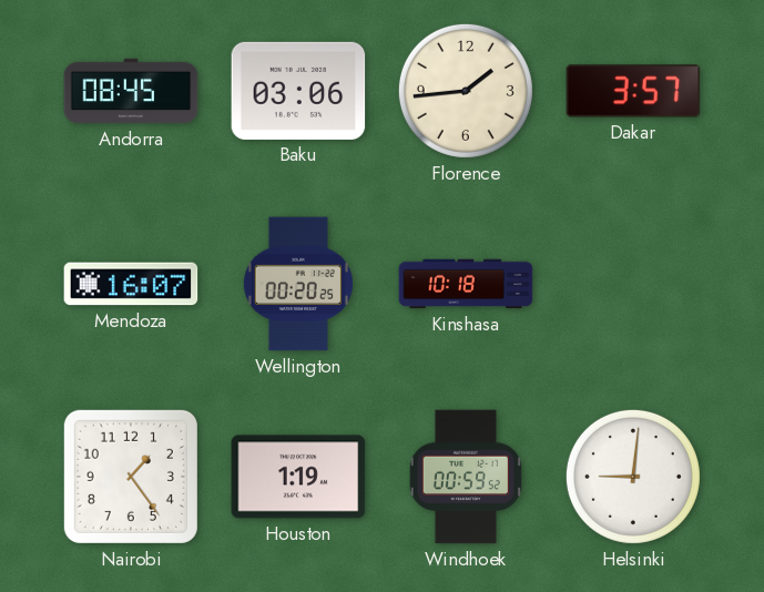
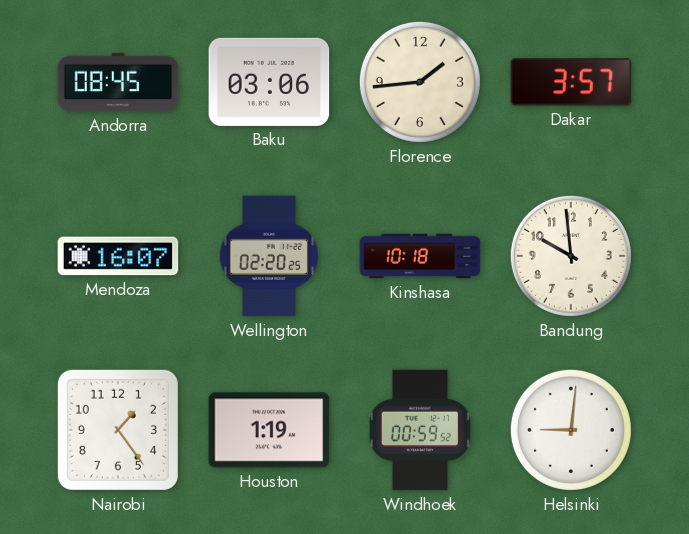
Wellington: 00:20 -> 02:20 (269, 256)
Bandung: none -> 9:59 (571, 256)
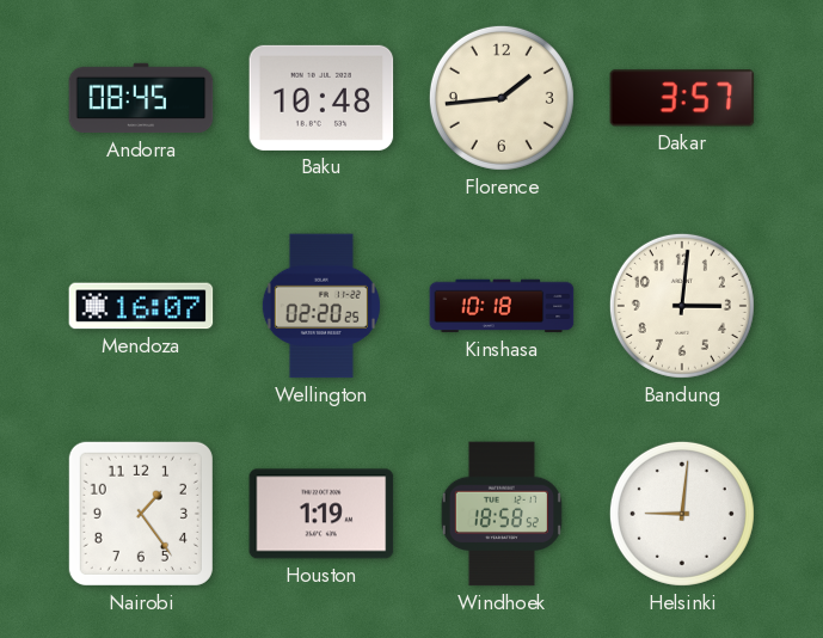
Baku: 03:06 -> 10:48 (321, 98)
Bandung: 9:59 -> 3:01 (682, 306)
Windhoek: 00:59 -> 18:58 (502, 514)
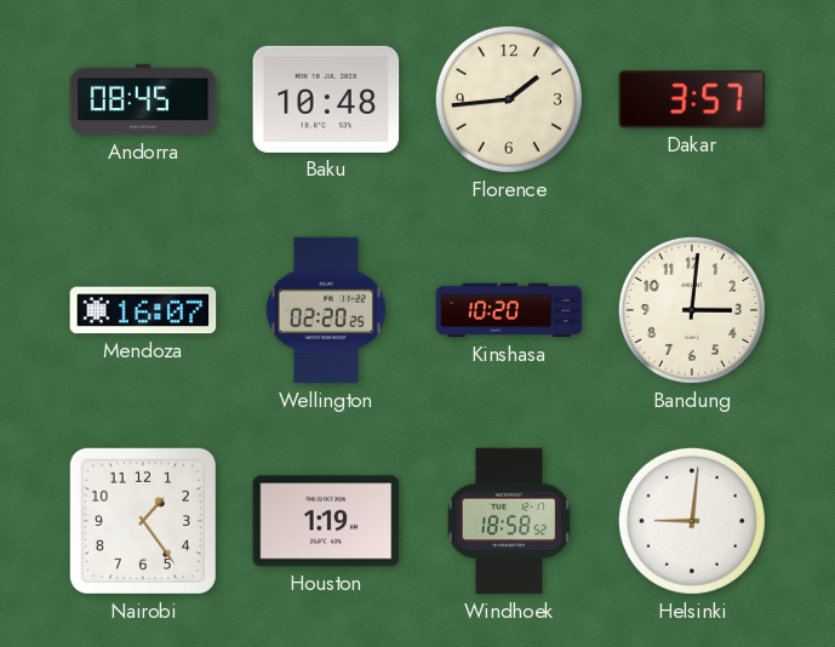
Kinshasa: 10:18 -> 10:20 (509, 310)
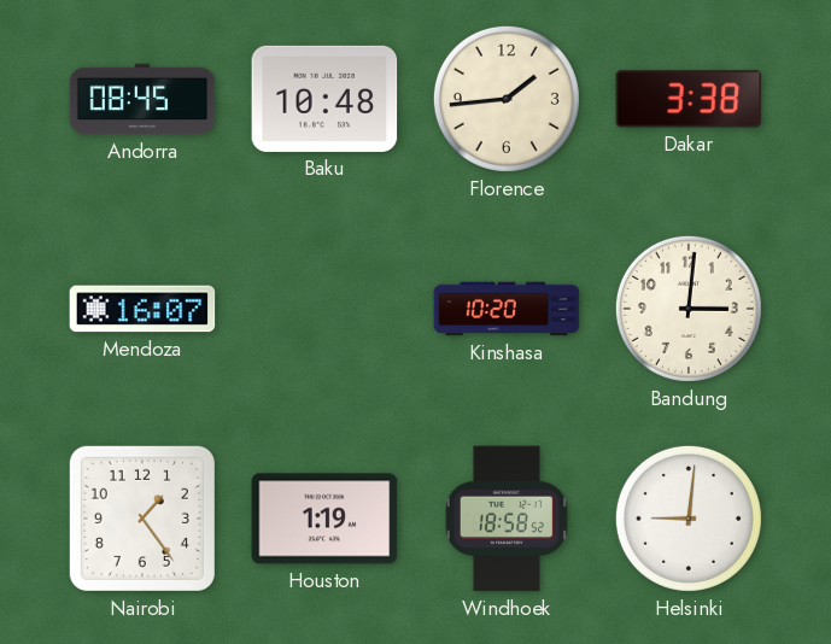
Dakar: 3:57 -> 3:38 (689, 99)
Wellington: 02:20 -> none (326, 310)
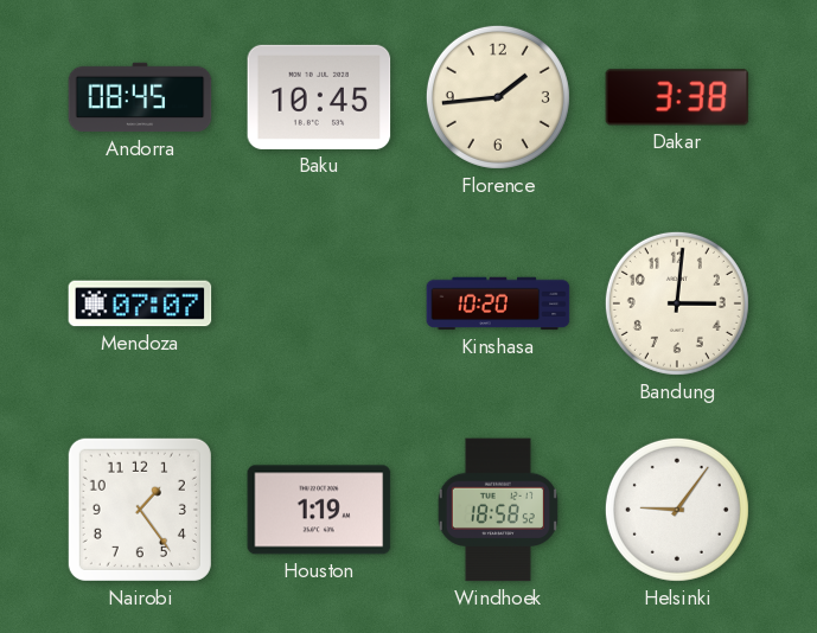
Baku: 10:48 -> 10:45 (319, 97)
Mendoza: 16:07 -> 07:07 (140, 303)
Helsinki: 9:01 -> 9:06 (677, 510)
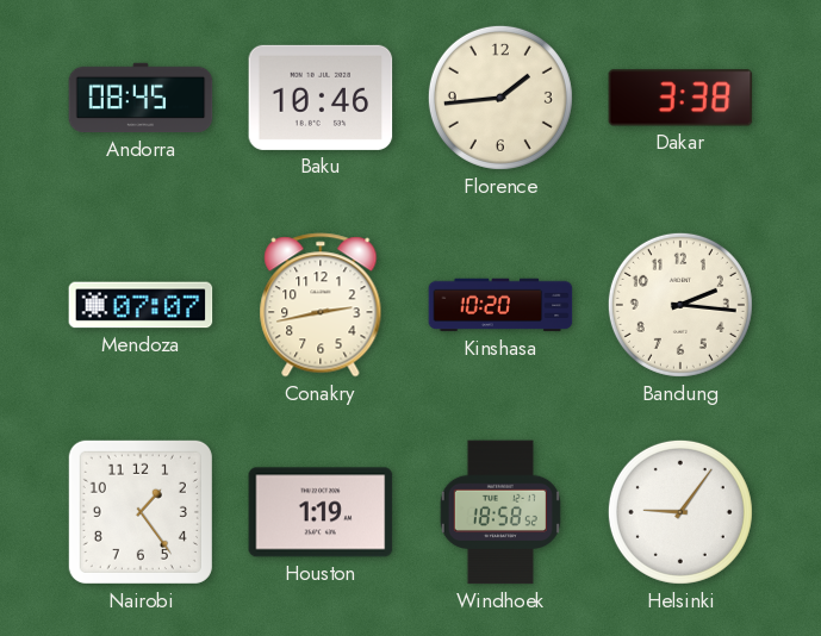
Baku: 10:45 -> 10:46 (321, 98)
Conakry: none -> 2:43 (321, 305)
Bandung: 3:01 -> 2:16 (680, 305)
